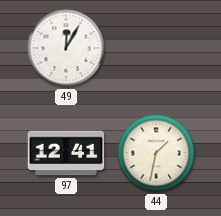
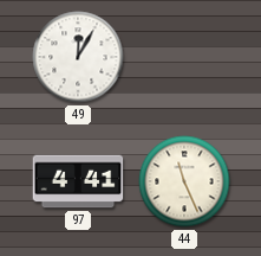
97: 12:41 -> 4:41 (78, 181)
44: 1:32 -> 11:26 (184, 181)
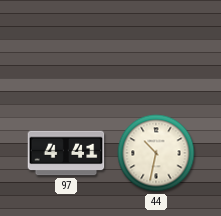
49: 12:05 -> none (78, 57)
44: 11:26 -> 10:32 (156, 153)
